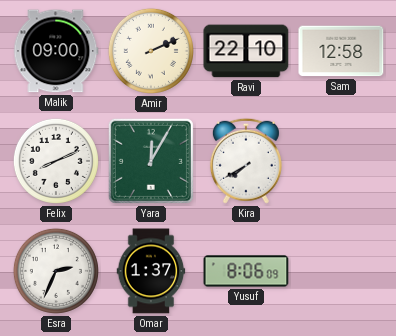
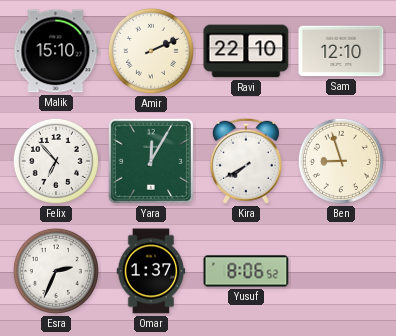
Malik: 09:00 -> 15:10 (56, 51)
Sam: 12:58 -> 12:10 (341, 51)
Felix: 8:11 -> 6:53 (56, 161)
Ben: none -> 8:57 (341, 161)
Yusuf: 8:06:09 -> 8:06:52 (246, 271)
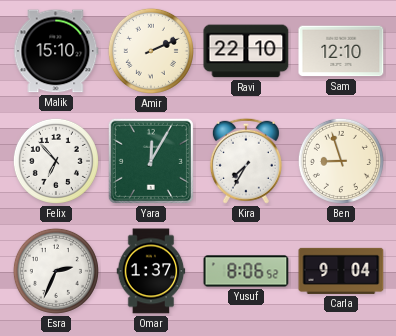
Kira: 7:40 -> 7:35 (246, 161)
Carla: none -> 9:04 (341, 271)
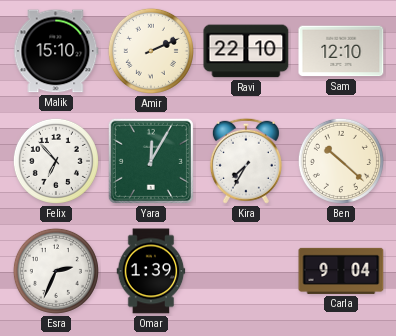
Ben: 8:57 -> 10:22 (341, 161)
Omar: 1:37 -> 1:39 (151, 271)
Yusuf: 8:06 -> none (246, 271)
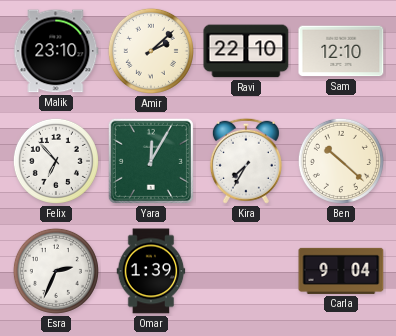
Malik: 15:10 -> 23:10 (56, 51)
Amir: 2:11 -> 2:08 (151, 51)
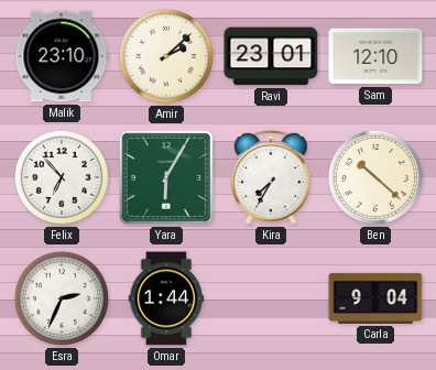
Ravi: 22:10 -> 23:01 (271, 56)
Yara: 12:05 -> 6:05 (166, 177)
Omar: 1:39 -> 1:44 (166, 298)
